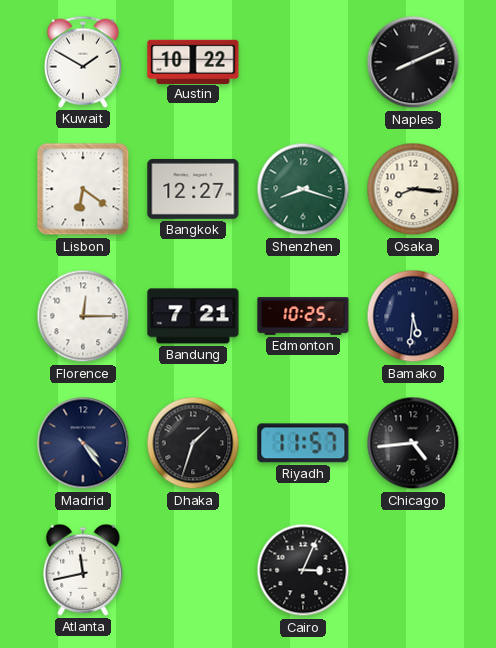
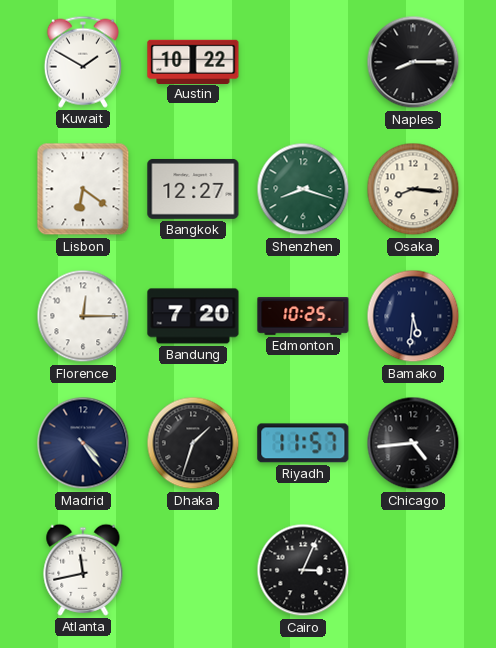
Naples: 8:11 -> 8:15 (413, 62)
Bandung: 7:21 -> 7:20 (193, 316)
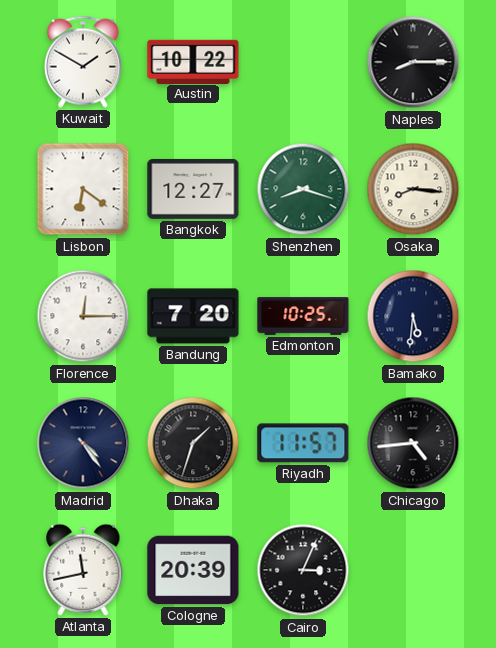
Cologne: none -> 20:39 (193, 570)
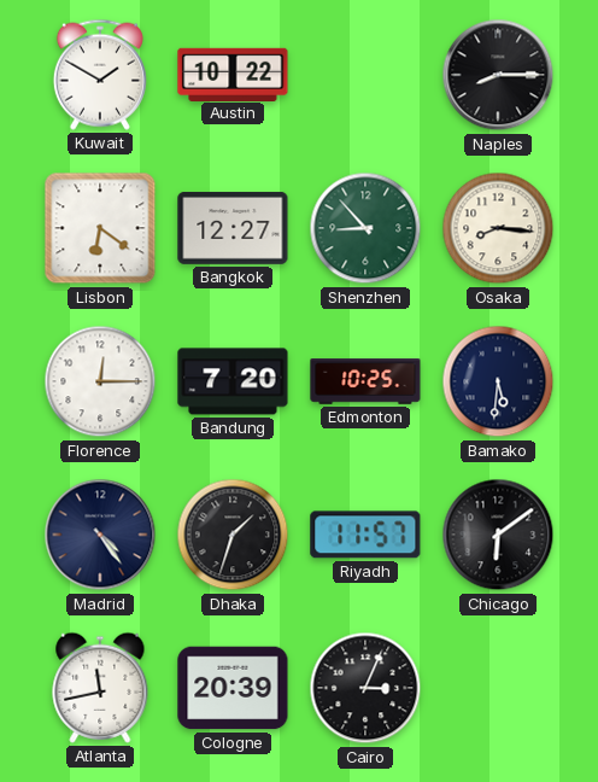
Shenzhen: 8:18 -> 8:53 (365, 228)
Chicago: 4:44 -> 6:09 (498, 535)
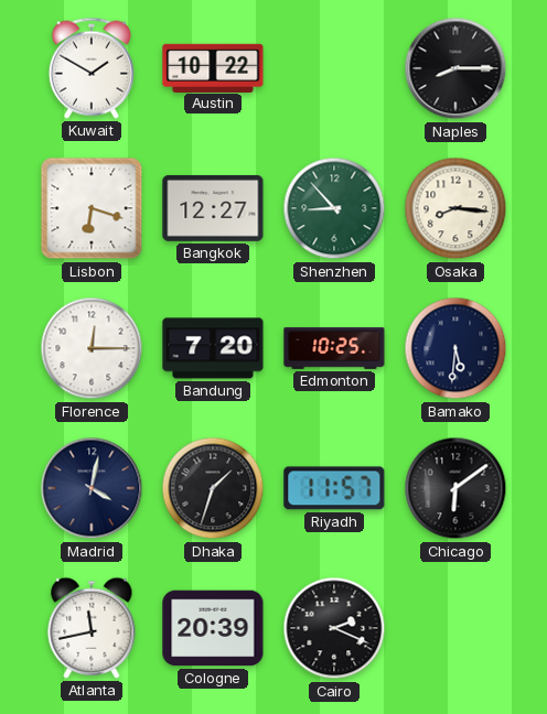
Lisbon: 6:21 -> 6:18 (92, 208)
Madrid: 4:24 -> 4:02 (92, 488)
Cairo: 3:04 -> 2:19 (334, 628)
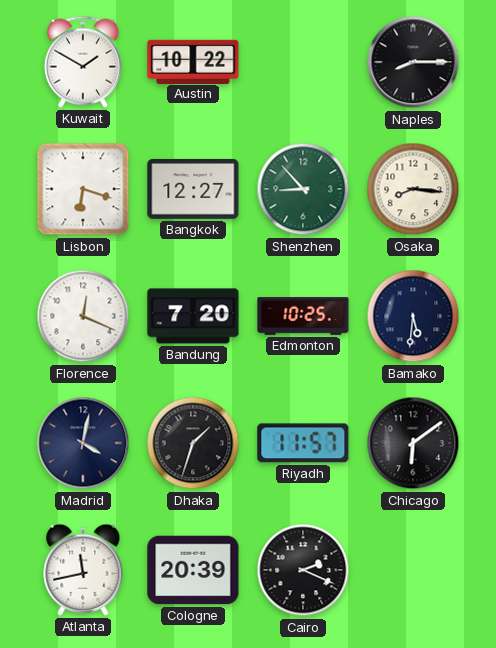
Florence: 12:15 -> 12:19 (83, 316)
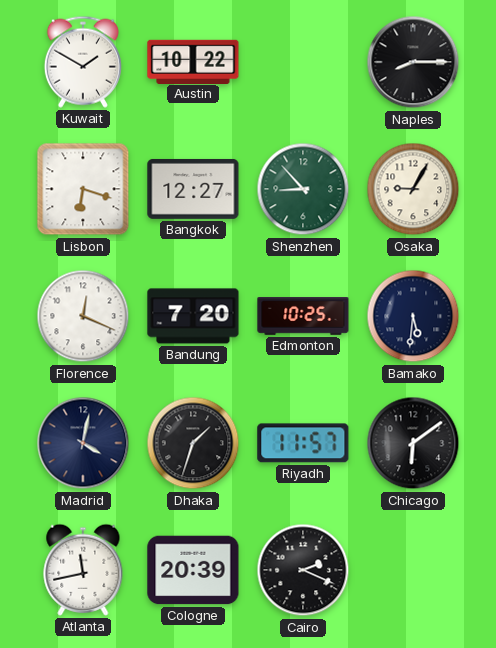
Osaka: 8:16 -> 9:05 (413, 189)
